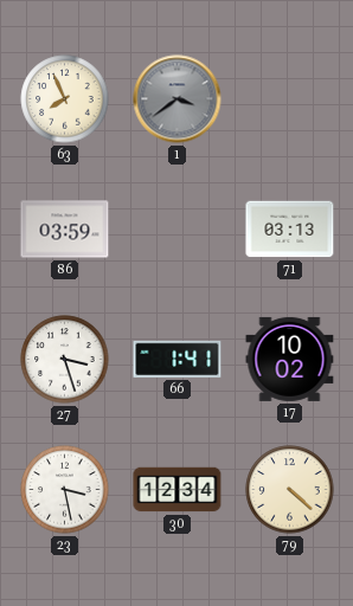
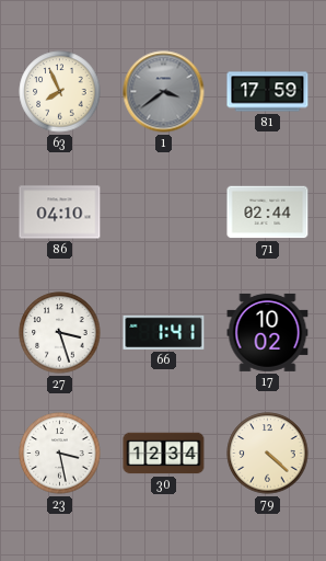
81: none -> 17:59 (268, 92)
86: 03:59 -> 04:10 (60, 213)
71: 03:13 -> 02:44 (268, 213)
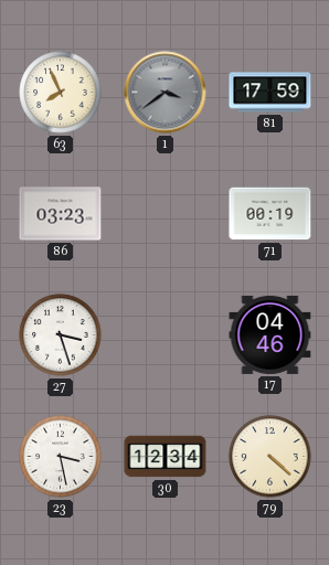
86: 04:10 -> 03:23 (61, 214)
71: 02:44 -> 00:19 (270, 214)
66: 1:41 -> none (164, 332)
17: 10:02 -> 04:46 (270, 334)
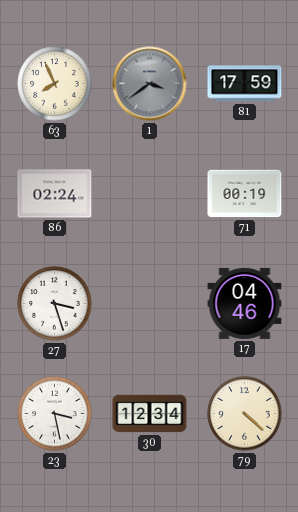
86: 03:23 -> 02:24 (55, 194)
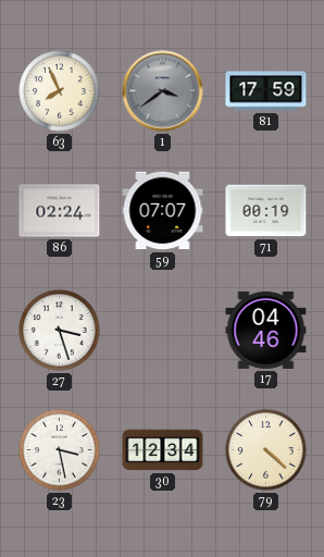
59: none -> 07:07 (163, 211)
